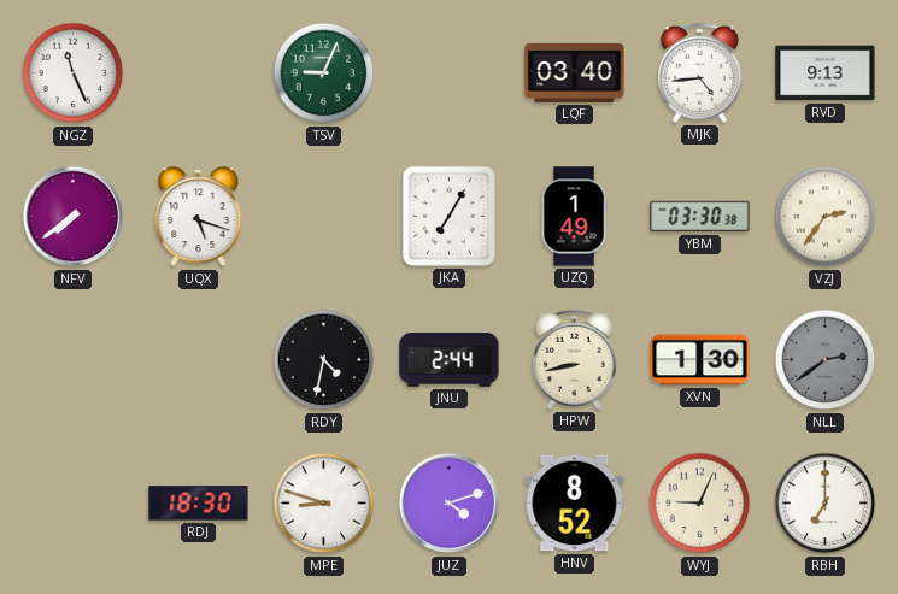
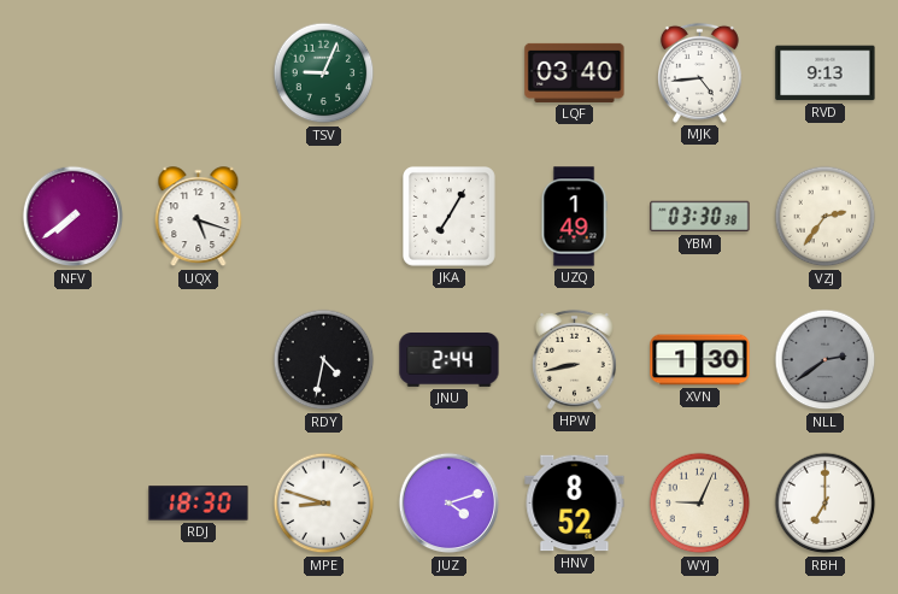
NGZ: 11:26 -> none (74, 73)
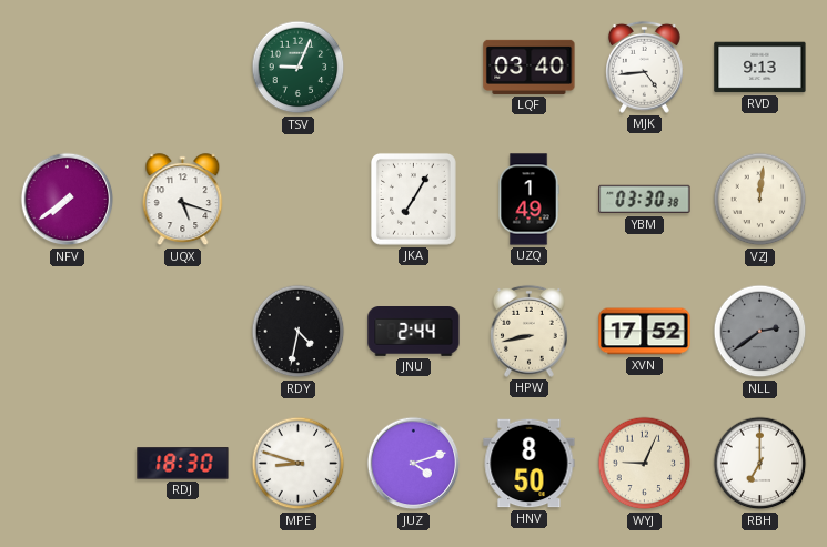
VZJ: 2:36 -> 12:01 (760, 200)
XVN: 1:30 -> 17:52 (645, 332)
HNV: 8:52 -> 8:50 (530, 464)
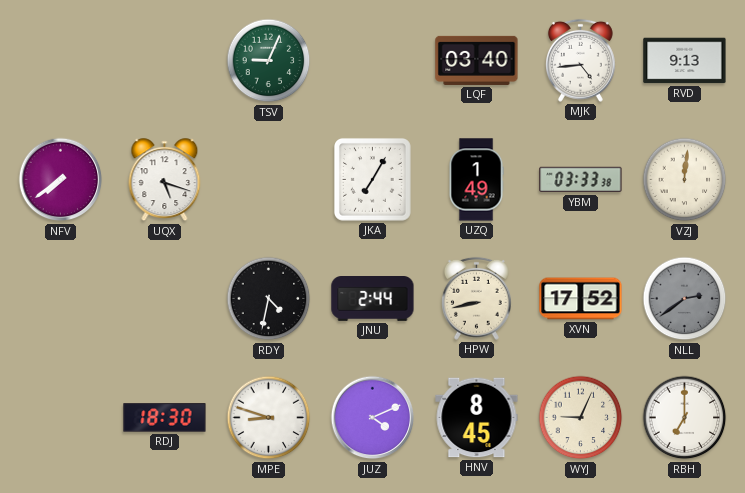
YBM: 03:30 -> 03:33 (581, 180)
JUZ: 4:12 -> 4:11 (373, 418)
HNV: 8:50 -> 8:45 (477, 418)
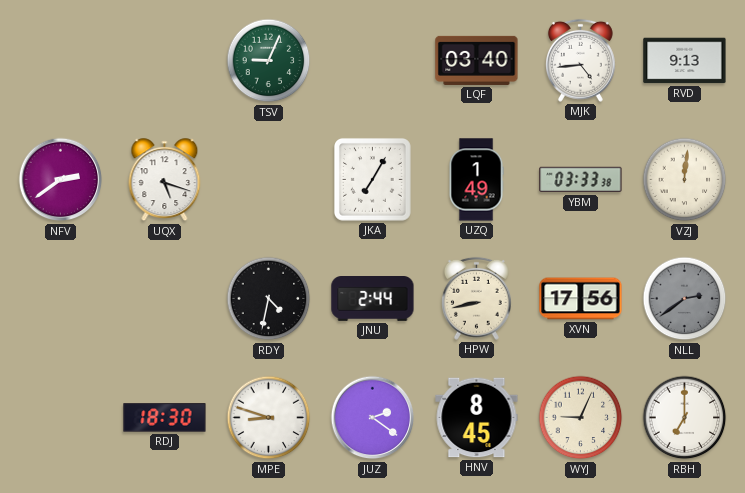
NFV: 7:39 -> 2:39 (61, 180)
XVN: 17:52 -> 17:56 (581, 299)
JUZ: 4:11 -> 2:21 (373, 418)
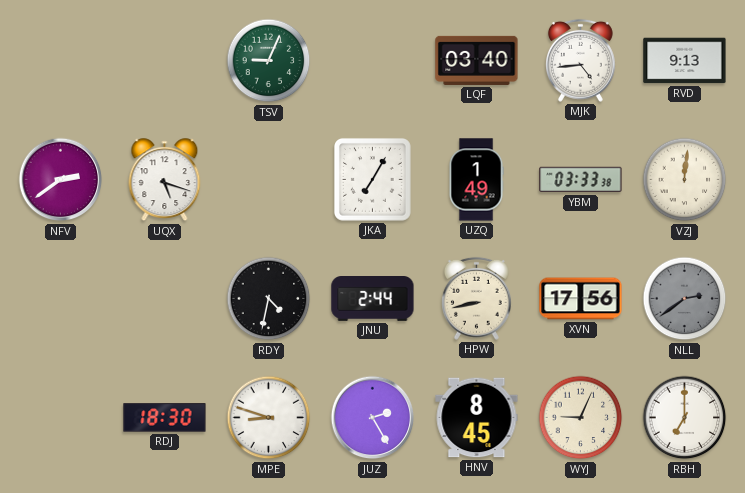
JUZ: 2:21 -> 2:25 (373, 418)
